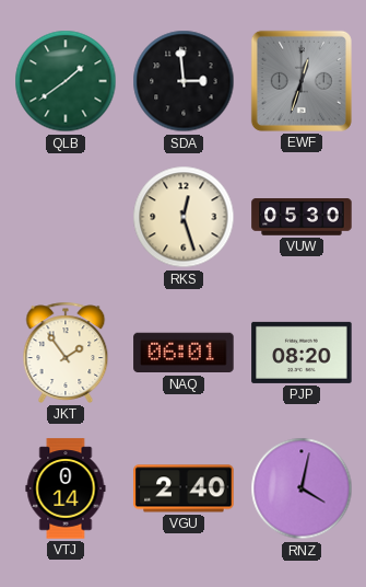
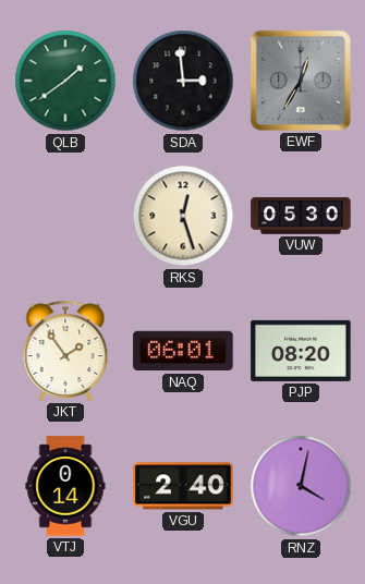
EWF: 12:33 -> 12:35 (301, 81)
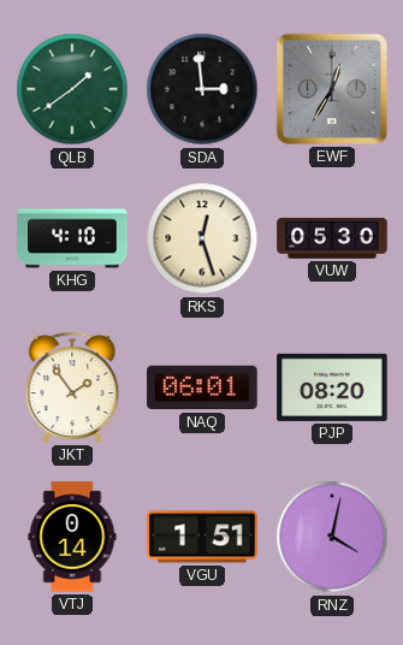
KHG: none -> 4:10 (72, 238)
VGU: 2:40 -> 1:51 (202, 537)
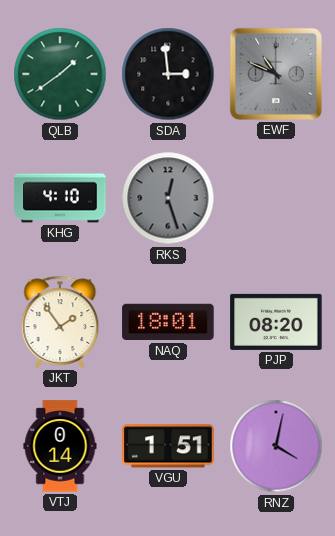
EWF: 12:35 -> 10:49 (276, 74)
RKS dial: cream -> grey (168, 198)
VUW: 05:30 -> none (332, 238)
NAQ: 06:01 -> 18:01 (168, 322)
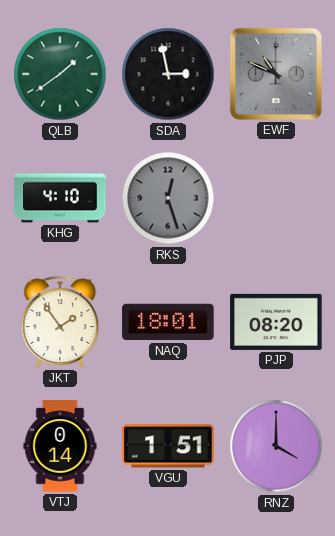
SDA: 2:59 -> 2:58 (168, 74)
RNZ: 4:02 -> 4:00 (276, 446)
